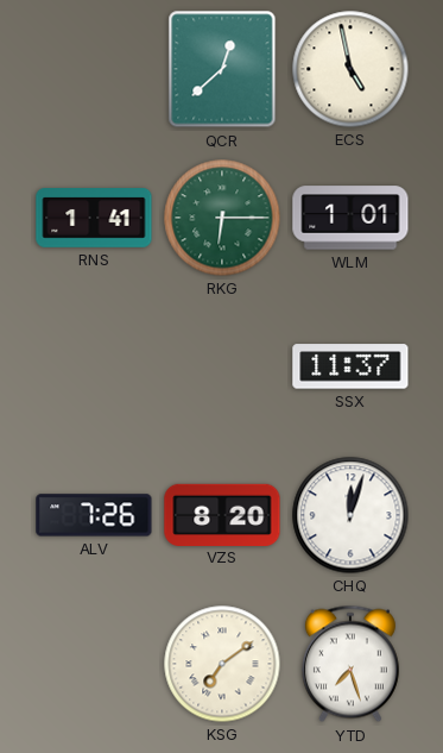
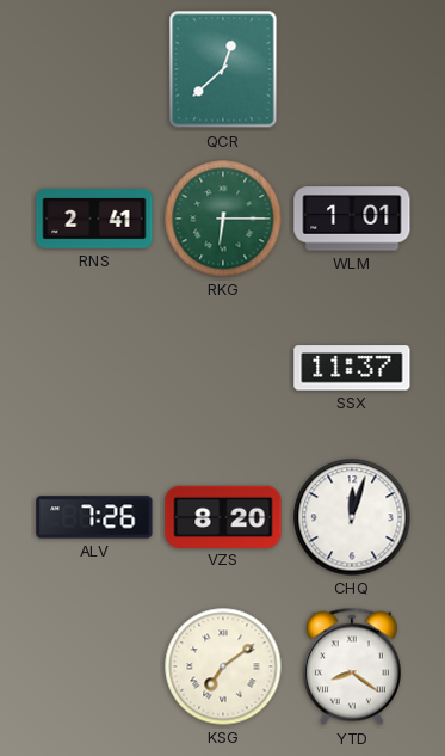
ECS: 4:58 -> none (350, 69)
RNS: 1:41 -> 2:41 (94, 220)
YTD: 7:27 -> 8:21 (352, 666)
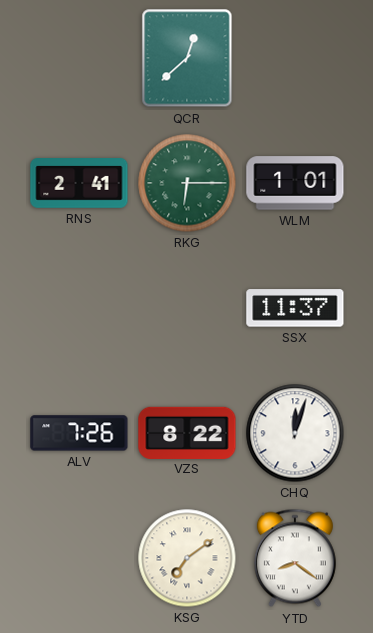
VZS: 8:20 -> 8:22 (187, 432)
